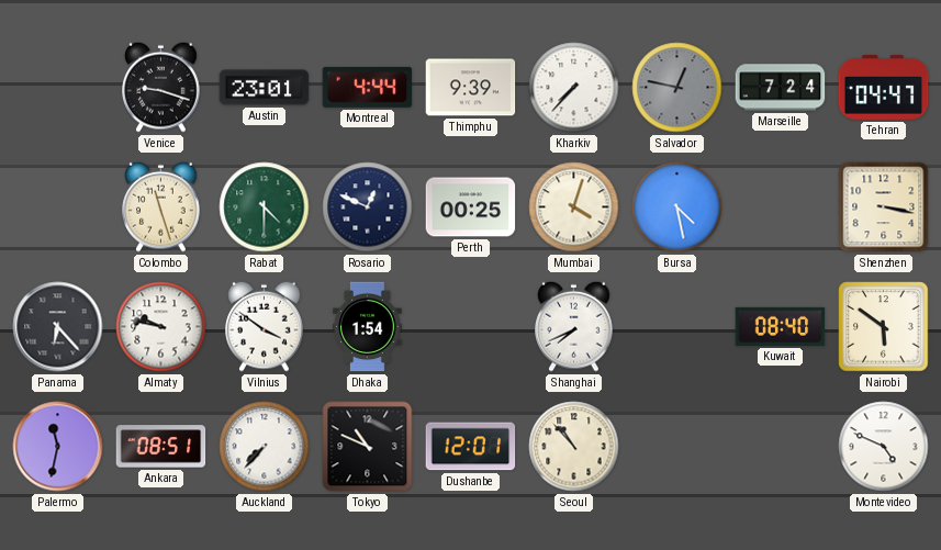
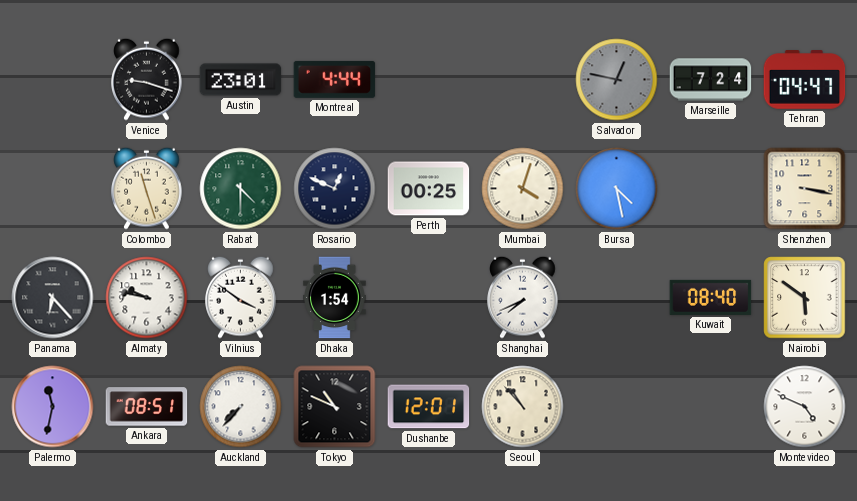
Thimphu: 9:39 -> none (471, 88)
Kharkiv: 7:37 -> none (574, 88)
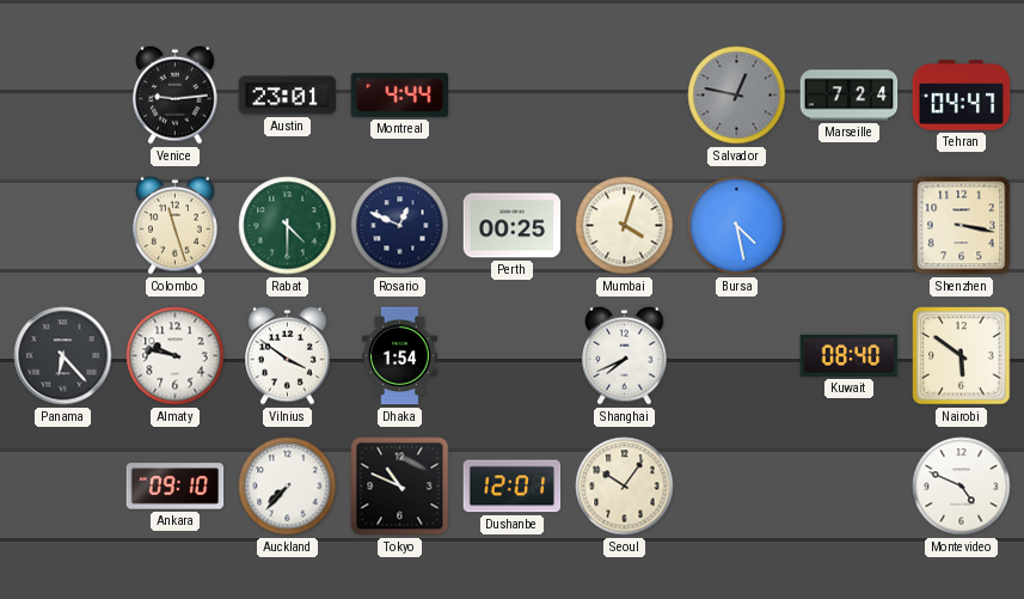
Venice: 9:18 -> 9:14 (176, 94)
Palermo: 11:32 -> none (53, 407)
Ankara: 08:51 -> 09:10 (176, 487)
Seoul: 10:53 -> 10:06 (625, 487)
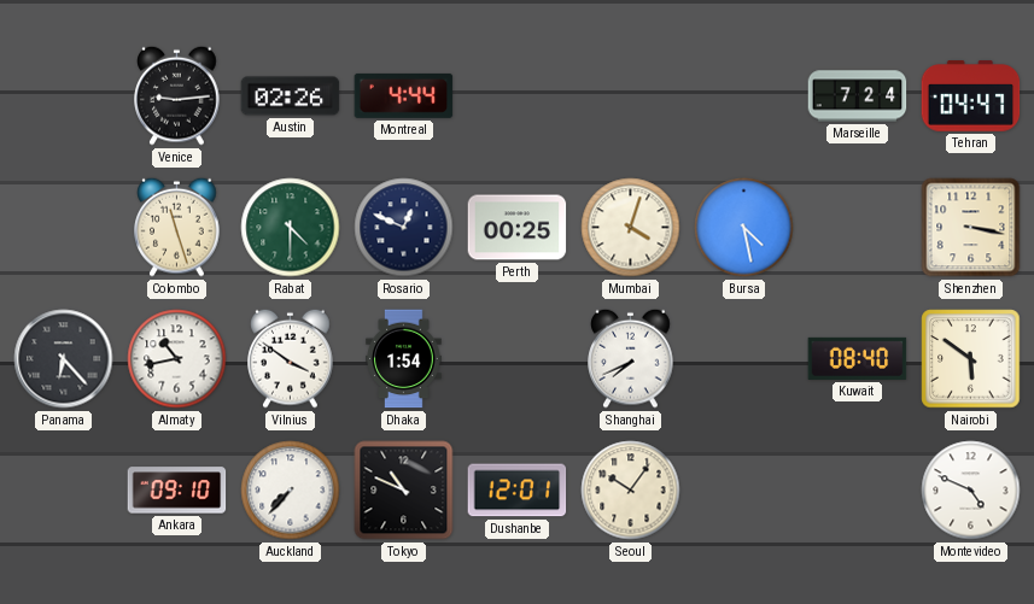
Austin: 23:01 -> 02:26 (291, 96)
Salvador: 12:47 -> none (737, 96)
Almaty: 9:47 -> 10:43 (177, 359)
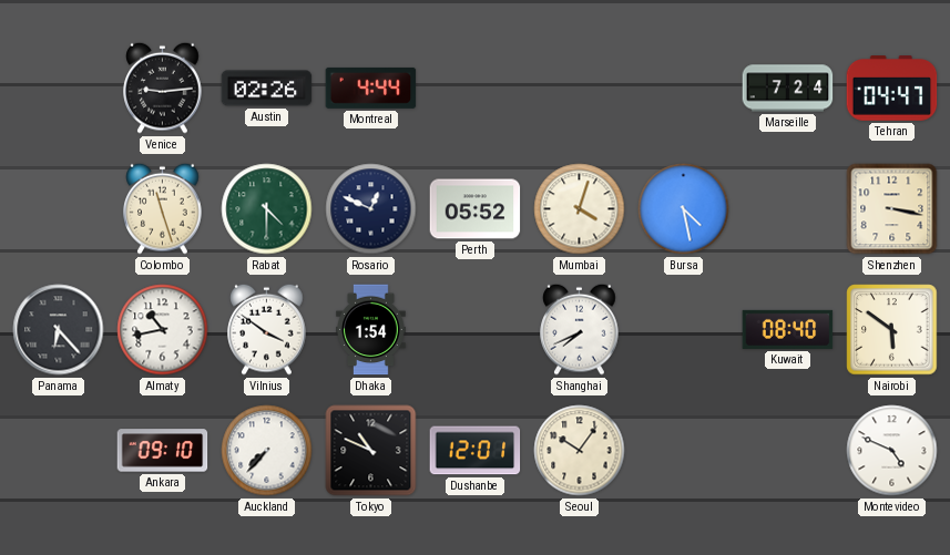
Perth: 00:25 -> 05:52 (476, 209)
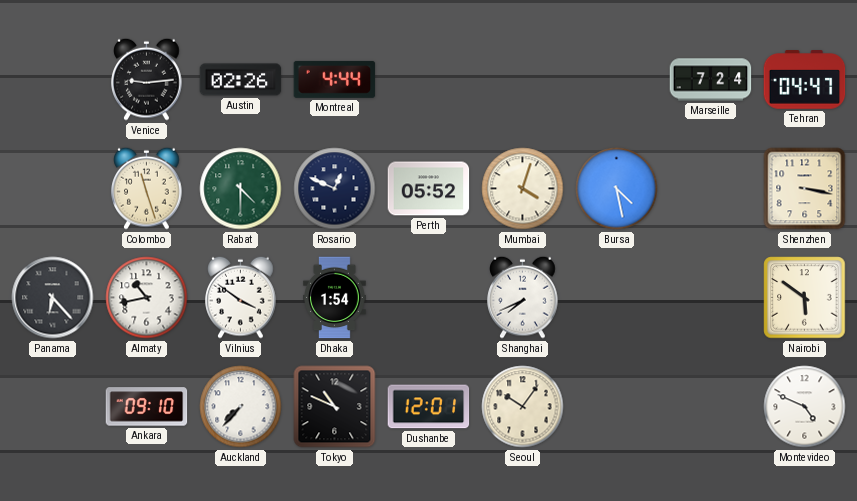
Kuwait: 08:40 -> none (788, 329)
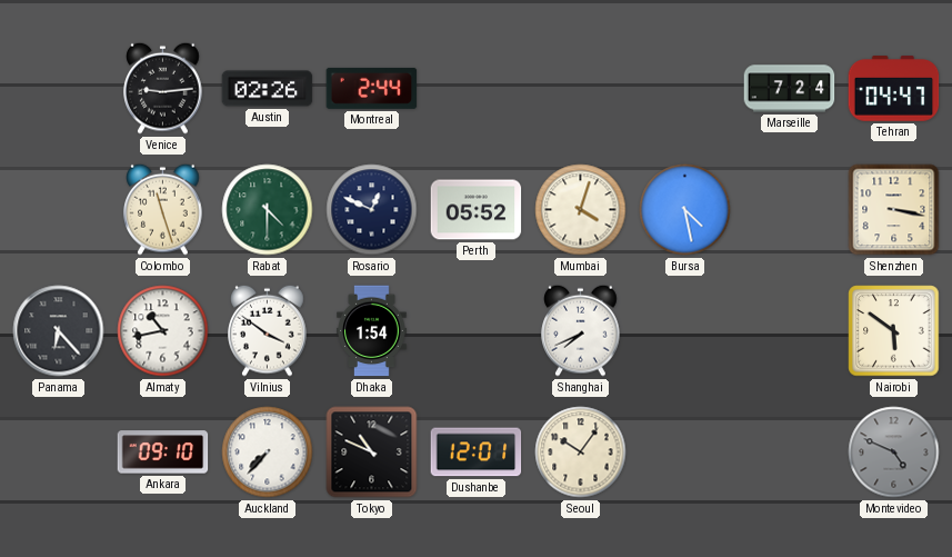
Montreal: 4:44 -> 2:44 (372, 88)
Montevideo dial: white -> grey (894, 452)
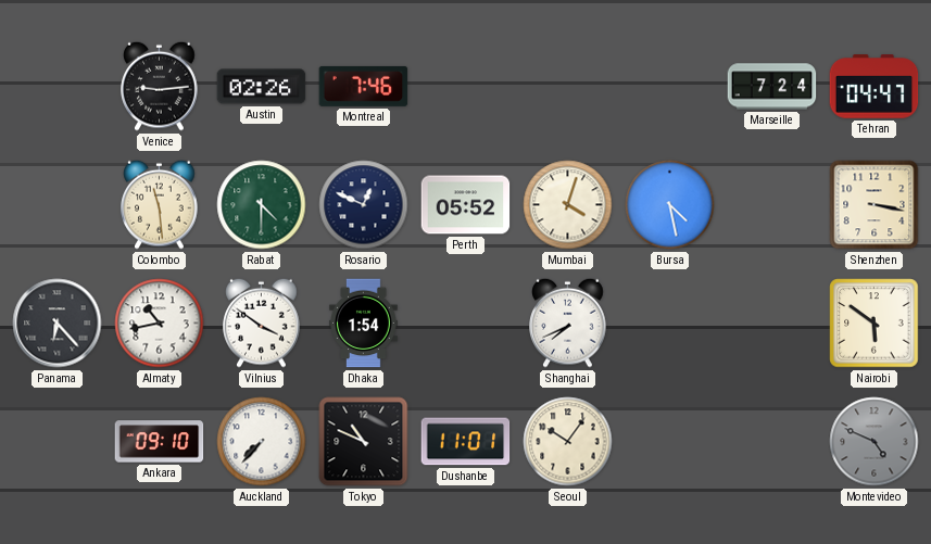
Montreal: 2:44 -> 7:46 (364, 86)
Colombo: 11:27 -> 11:29 (160, 204)
Dushanbe: 12:01 -> 11:01 (466, 442)
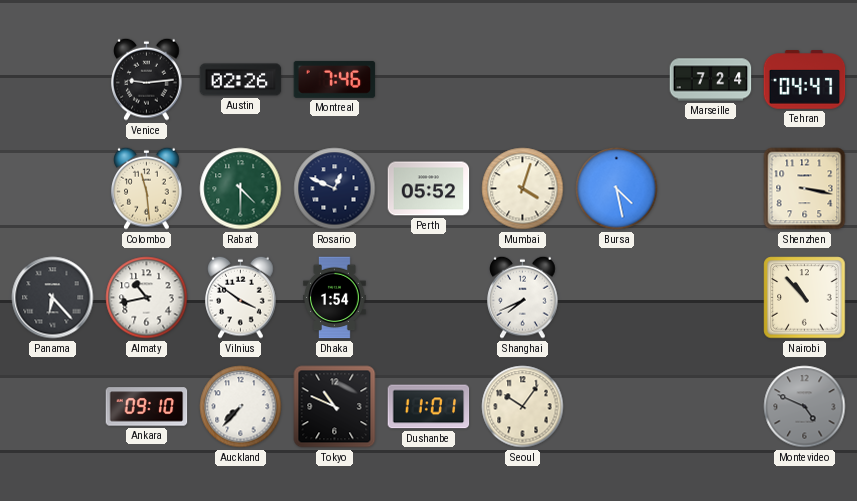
Nairobi: 5:51 -> 10:53 (805, 298)
